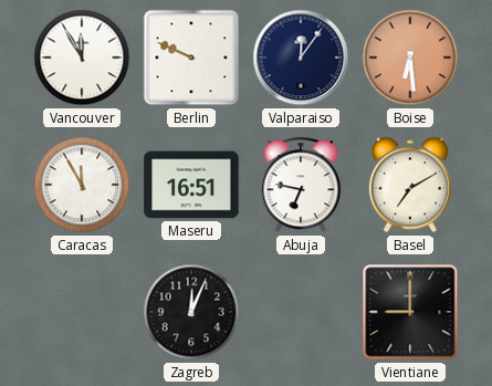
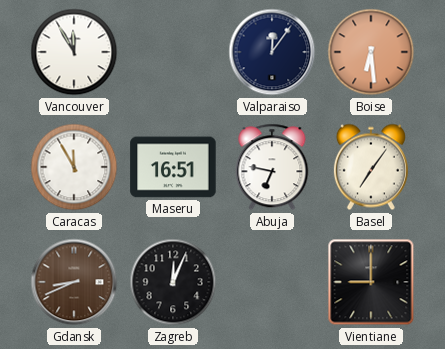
Berlin: 9:49 -> none (191, 58)
Basel: 7:10 -> 7:06 (371, 167)
Gdansk: none -> 8:41 (74, 282)
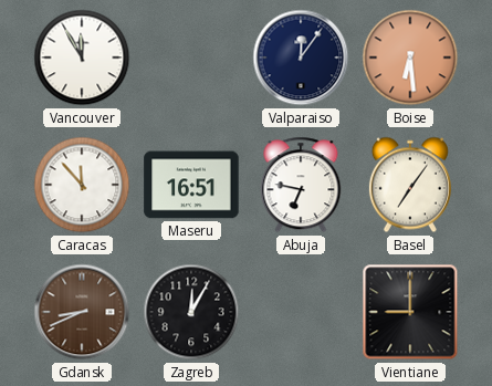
Caracas: 11:55 -> 11:53 (82, 185)
Zagreb: 12:04 -> 12:05 (191, 312)
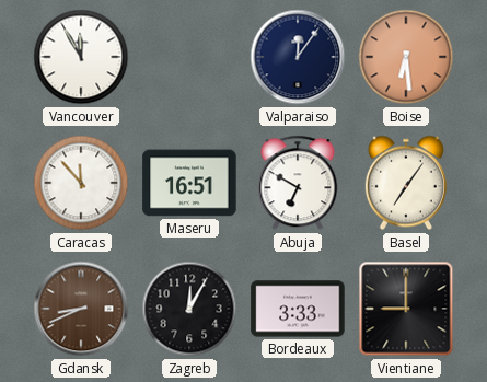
Abuja: 6:47 -> 6:50 (298, 183)
Bordeaux: none -> 3:33 (298, 309)
